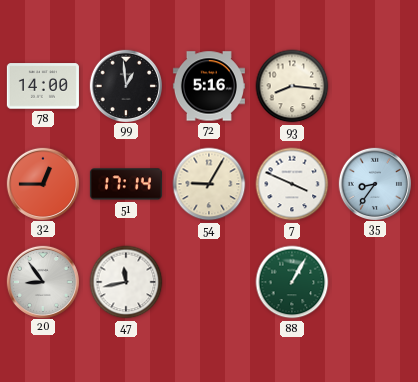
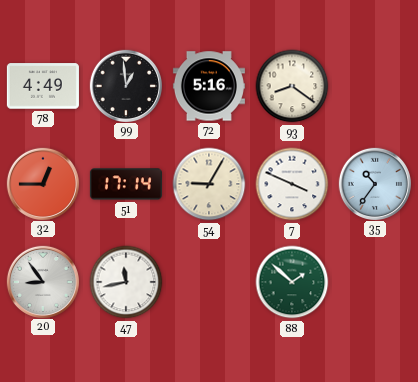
78: 14:00 -> 4:49 (43, 86)
93: 8:16 -> 8:21 (292, 86)
35: 8:36 -> 10:36 (374, 183)
88: 1:05 -> 1:52 (292, 282)
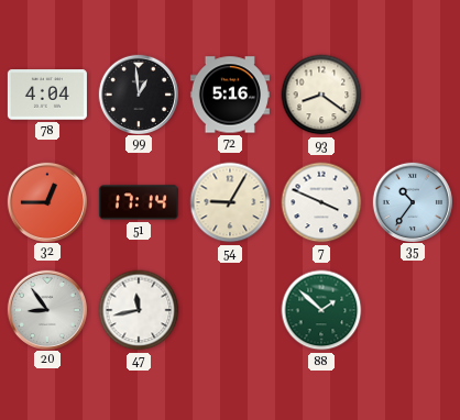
78: 4:49 -> 4:04 (47, 95)
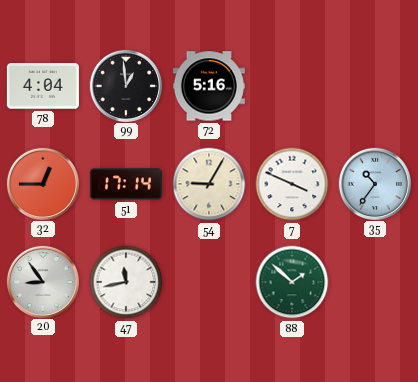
93: 8:21 -> none (321, 95)
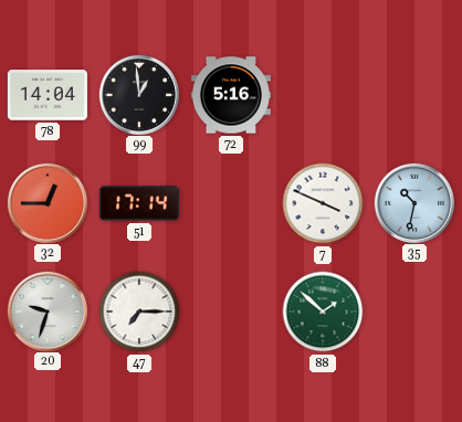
78: 4:04 -> 14:04 (48, 95)
54: 9:05 -> none (209, 184)
35: 10:36 -> 10:32 (413, 202)
20: 8:54 -> 9:33 (46, 310)
47: 11:43 -> 7:15 (139, 312)
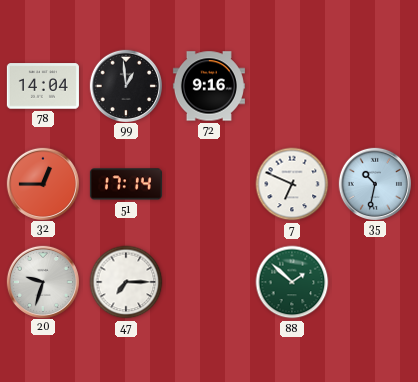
72: 5:16 -> 9:16 (209, 86)
7: 3:49 -> 6:49 (292, 184)
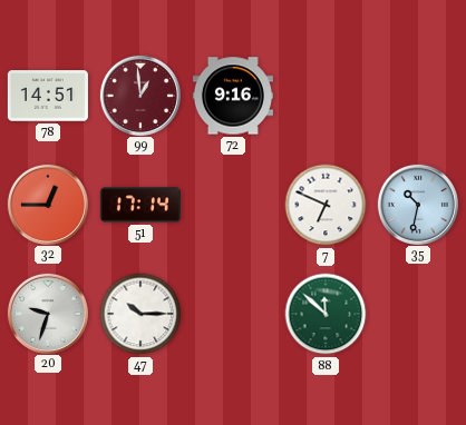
78: 14:04 -> 14:51 (48, 96)
99 dial: black -> burgundy (139, 95)
47: 7:15 -> 10:15 (140, 314)
88: 1:52 -> 11:52 (326, 314)
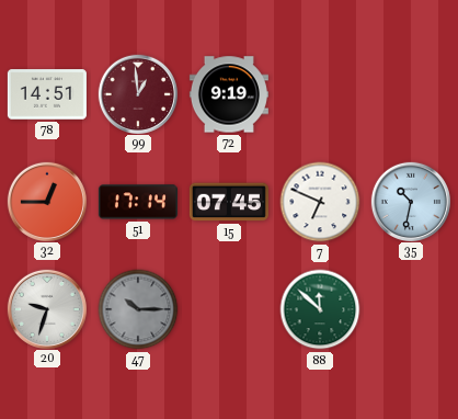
72: 9:16 -> 9:19 (229, 94)
15: none -> 07:45 (229, 202)
47 dial: white -> grey (138, 309)
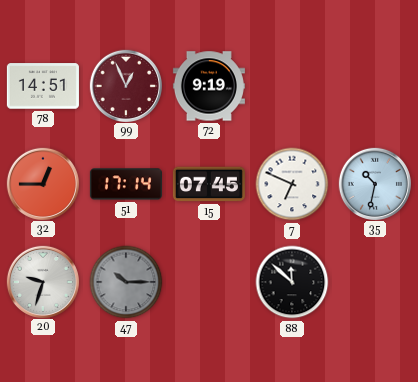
99: 12:59 -> 12:56 (125, 85)
88 dial: green -> black (292, 282)
